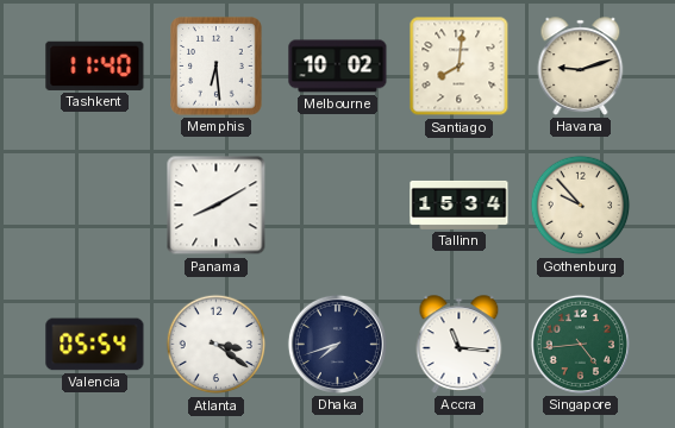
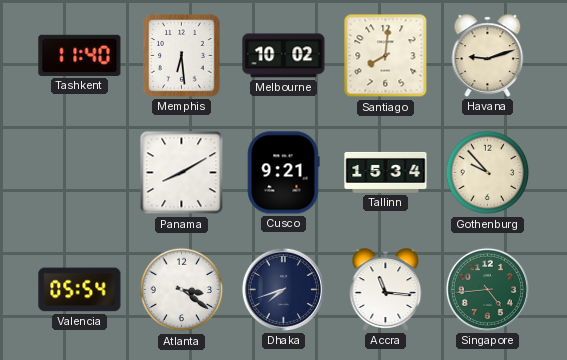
Cusco: none -> 9:21 (283, 173)
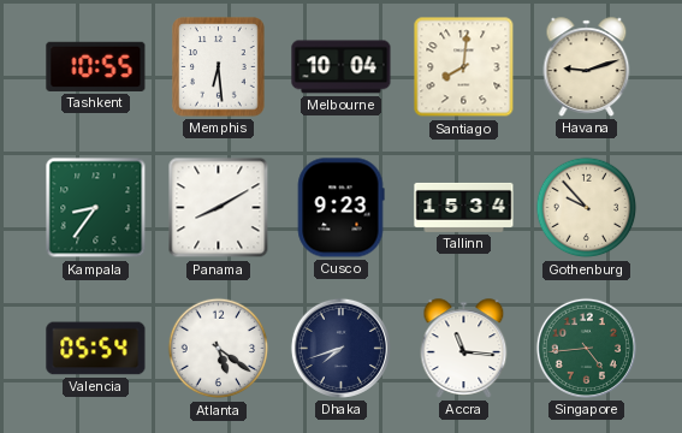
Tashkent: 11:40 -> 10:55 (96, 66)
Melbourne: 10:02 -> 10:04 (342, 67)
Kampala: none -> 8:36 (96, 208)
Cusco: 9:21 -> 9:23 (340, 208)
Atlanta: 3:21 -> 5:21 (219, 349)
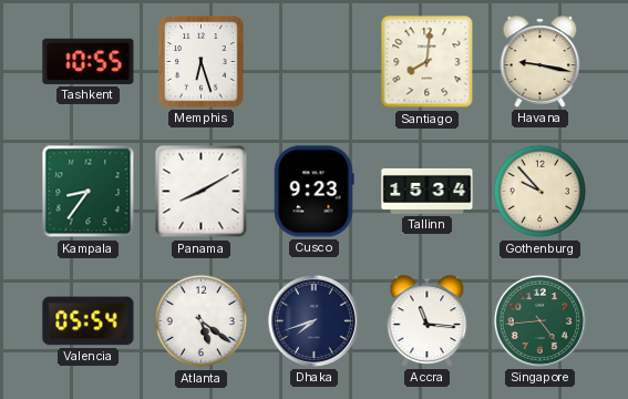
Memphis: 6:29 -> 6:27 (202, 62)
Melbourne: 10:04 -> none (342, 67)
Havana: 9:12 -> 9:17 (541, 62)
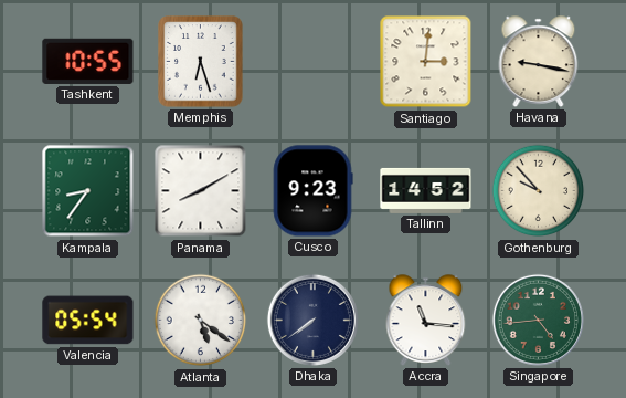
Santiago: 8:01 -> 3:01 (426, 62)
Tallinn: 15:34 -> 14:52 (426, 190)
Dhaka: 7:42 -> 7:39 (312, 320)
